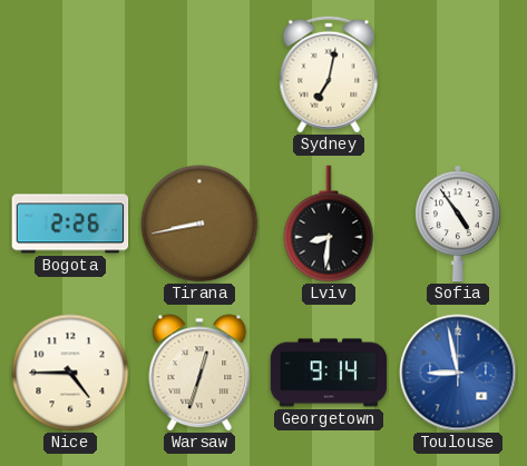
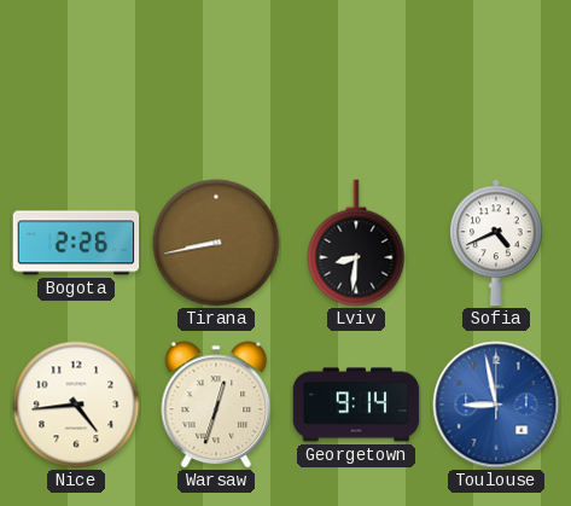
Sydney: 7:02 -> none (329, 75)
Sofia: 4:54 -> 4:41 (496, 243)
Nice: 4:45 -> 4:44 (76, 405)
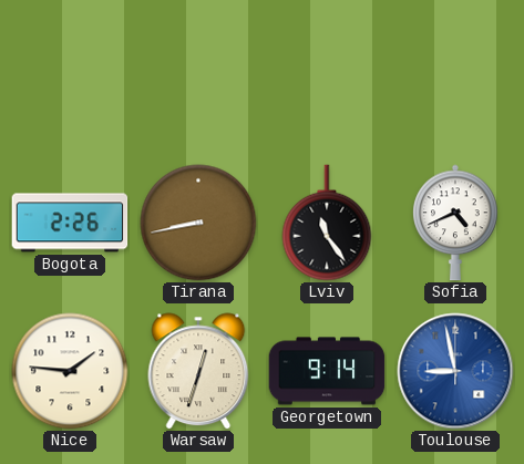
Lviv: 8:31 -> 11:24 (327, 223)
Nice: 4:44 -> 1:46 (70, 371)
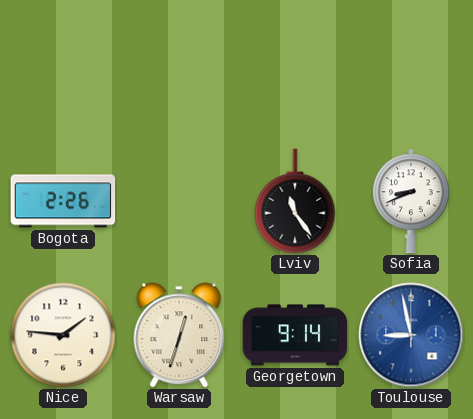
Tirana: 8:43 -> none (198, 223)
Sofia: 4:41 -> 8:41 (411, 201)
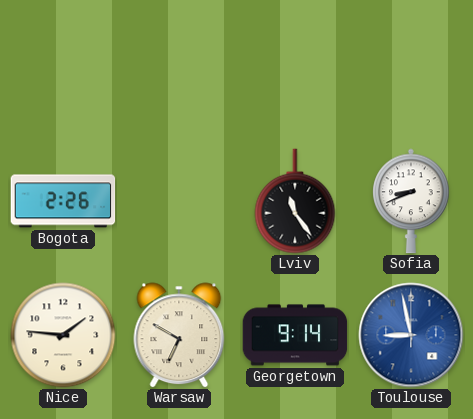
Warsaw: 12:33 -> 6:50 (179, 335)
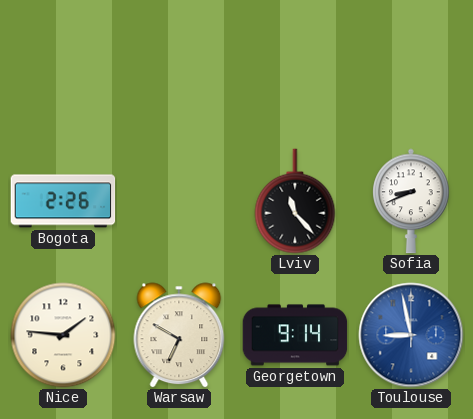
Lviv: 11:24 -> 11:23 (295, 201)
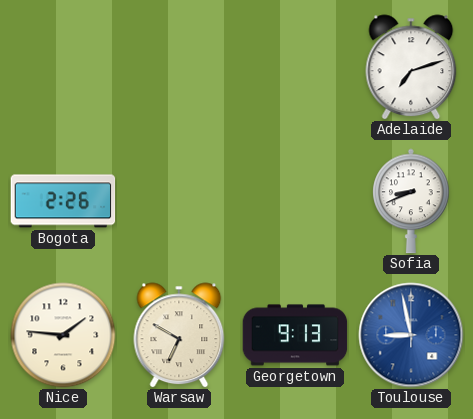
Adelaide: none -> 7:12 (411, 67)
Lviv: 11:23 -> none (295, 201)
Georgetown: 9:14 -> 9:13 (295, 335)
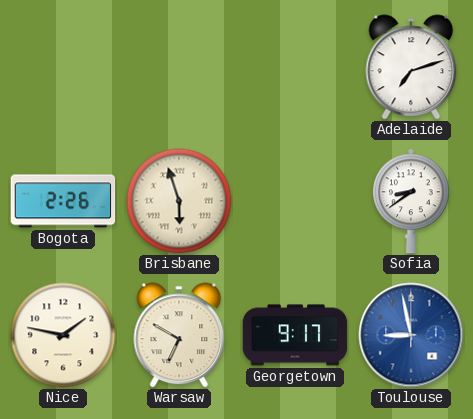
Brisbane: none -> 5:57 (179, 201)
Sofia: 8:41 -> 8:39 (411, 201)
Nice: 1:46 -> 1:47 (63, 335)
Georgetown: 9:13 -> 9:17 (295, 335)
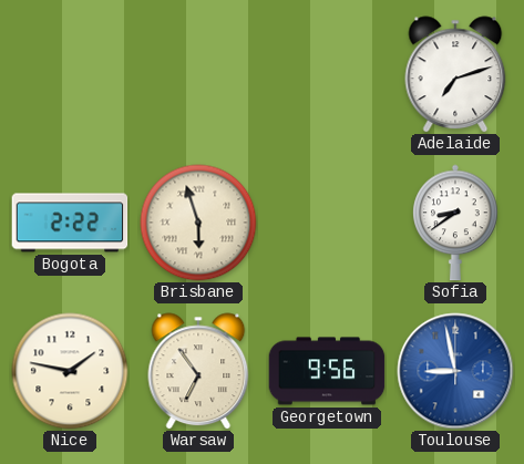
Bogota: 2:26 -> 2:22 (70, 223)
Warsaw: 6:50 -> 6:54 (198, 371)
Georgetown: 9:17 -> 9:56 (327, 371)
